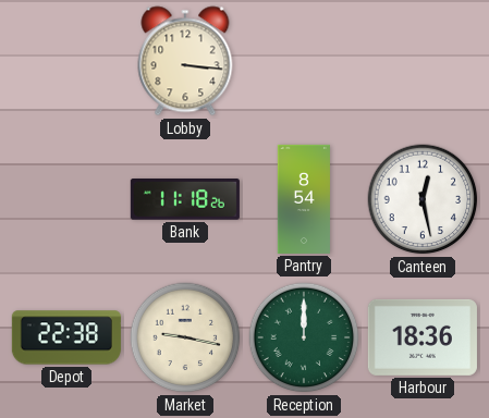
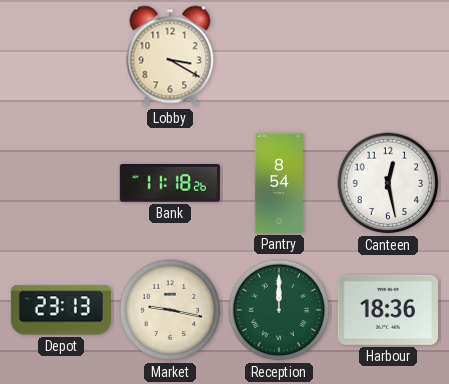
Lobby: 3:16 -> 3:20 (170, 56)
Depot: 22:38 -> 23:13 (61, 310)
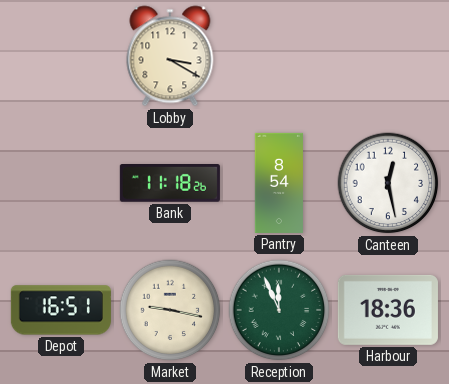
Depot: 23:13 -> 16:51 (61, 310)
Reception: 12:00 -> 11:56 (279, 310)
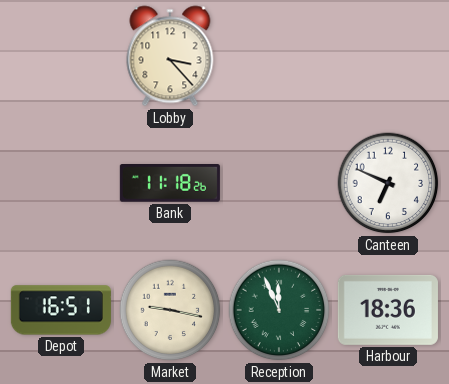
Lobby: 3:20 -> 3:23 (170, 56)
Pantry: 8:54 -> none (278, 183)
Canteen: 12:28 -> 6:49 (388, 183)
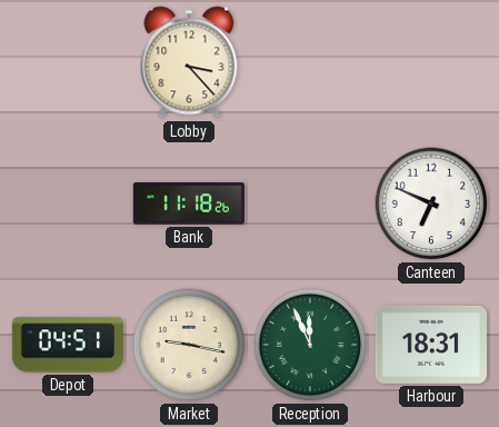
Depot: 16:51 -> 04:51 (68, 345)
Harbour: 18:36 -> 18:31 (431, 345)
